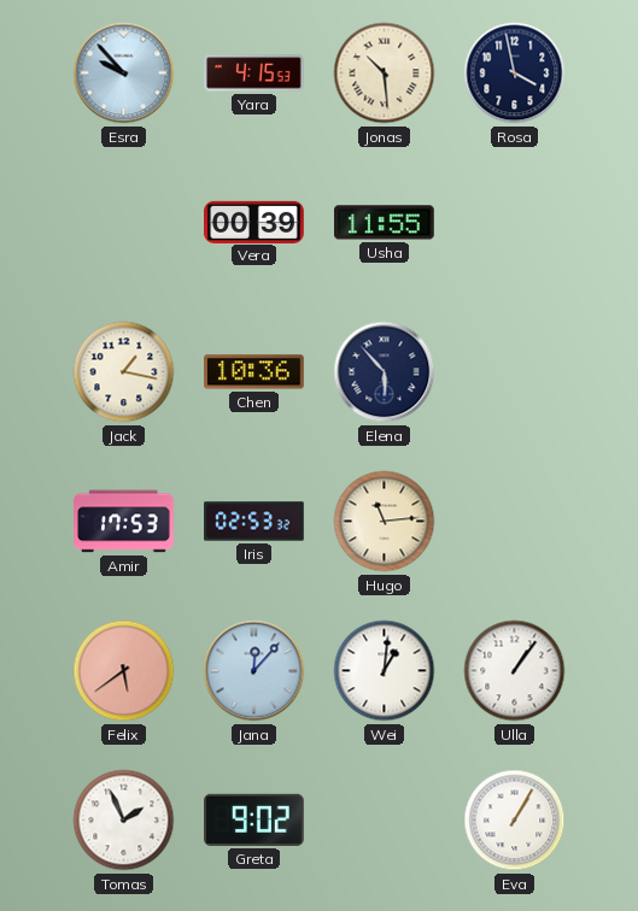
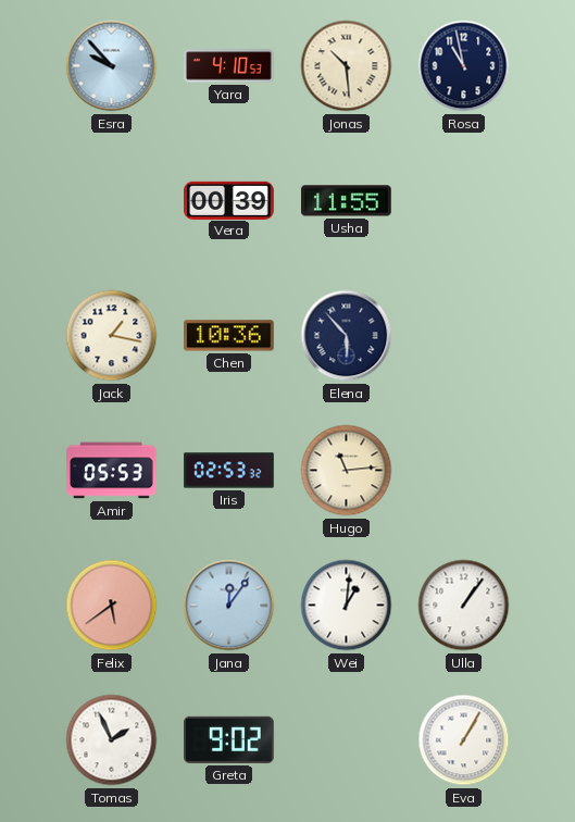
Yara: 4:15 -> 4:10 (229, 66)
Rosa: 3:58 -> 10:58 (464, 66)
Amir: 17:53 -> 05:53 (112, 471)
Jana: 12:07 -> 12:06 (229, 606)
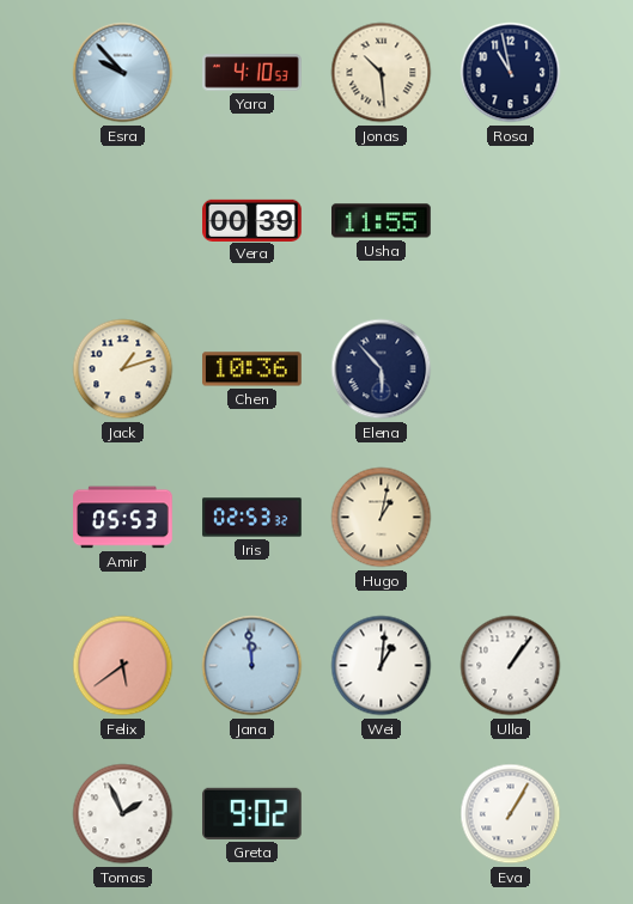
Jack: 1:17 -> 1:12 (123, 369)
Hugo: 11:14 -> 1:02 (382, 518)
Jana: 12:06 -> 11:59 (252, 666)
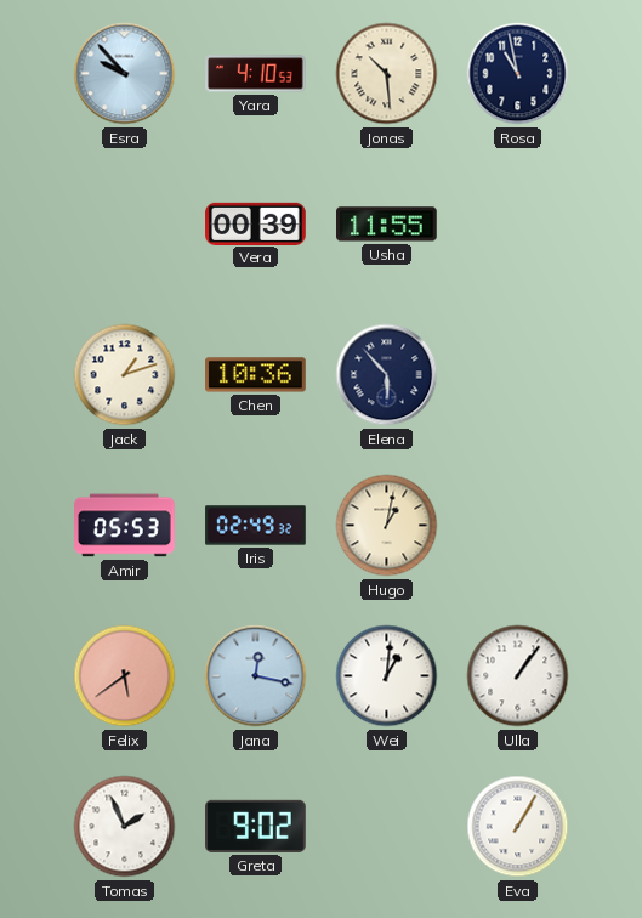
Iris: 02:53 -> 02:49 (256, 526)
Jana: 11:59 -> 12:17 (256, 676)
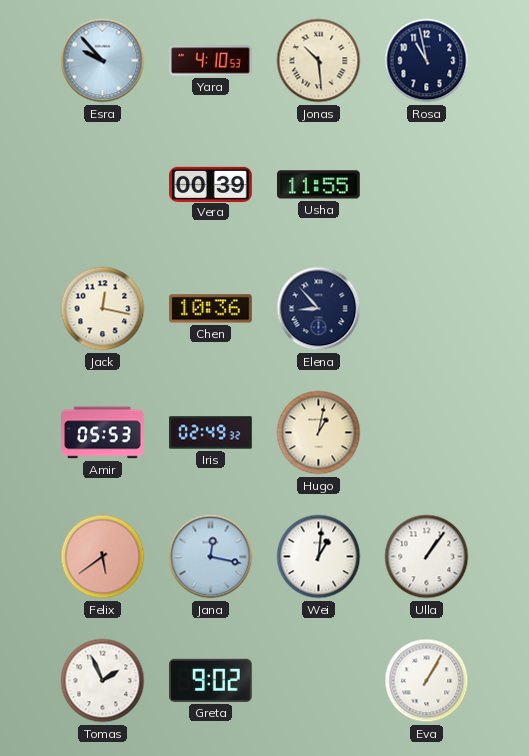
Jack: 1:12 -> 12:17 (103, 309)
Elena: 5:53 -> 8:53 (319, 309)
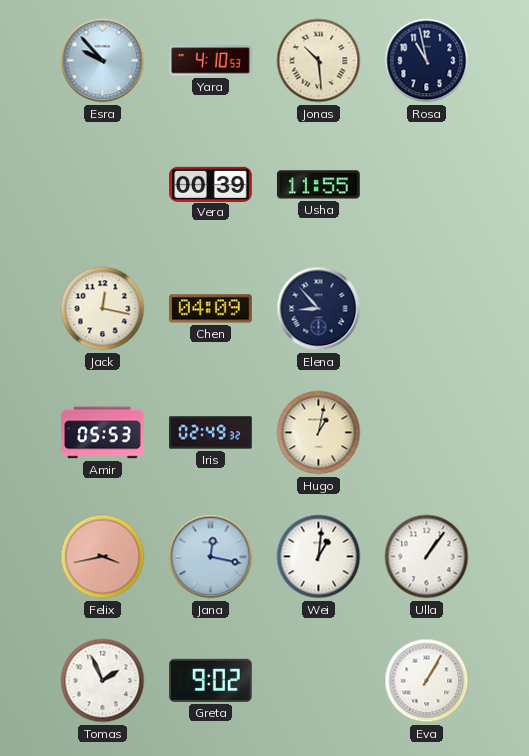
Chen: 10:36 -> 04:09 (211, 309)
Felix: 5:39 -> 3:43 (103, 557)
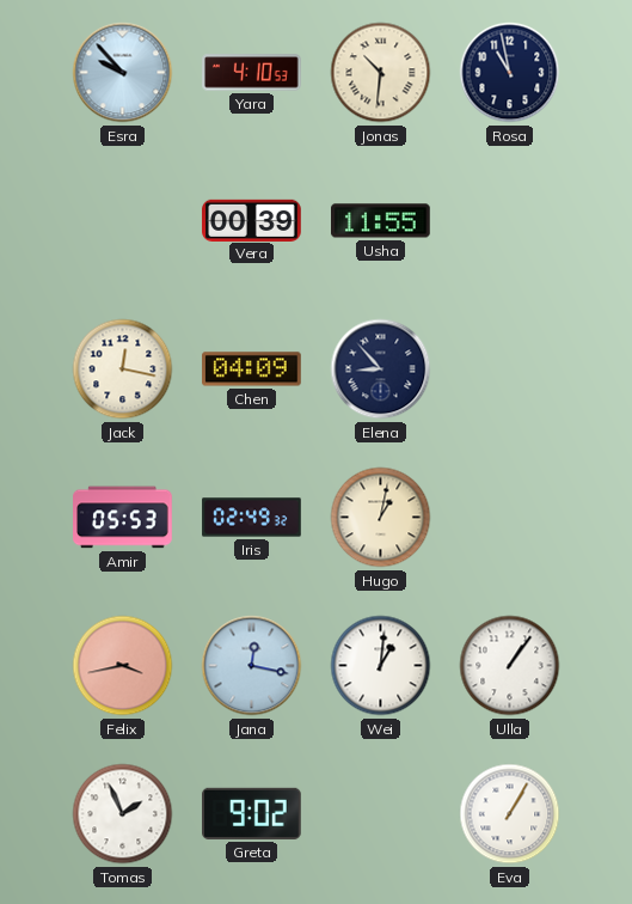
Jonas: 10:29 -> 10:31 (381, 73)
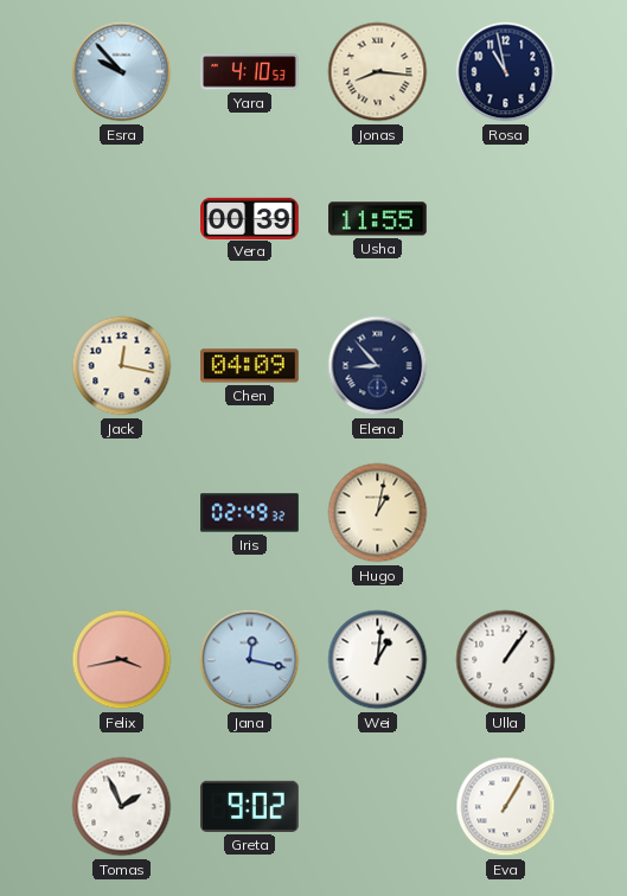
Jonas: 10:31 -> 8:16 (378, 72)
Amir: 05:53 -> none (123, 518)
